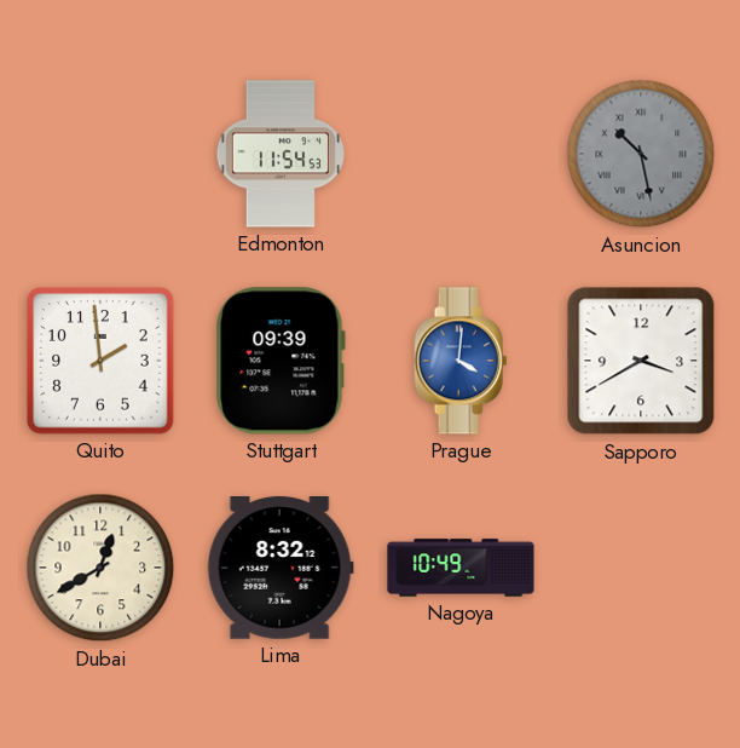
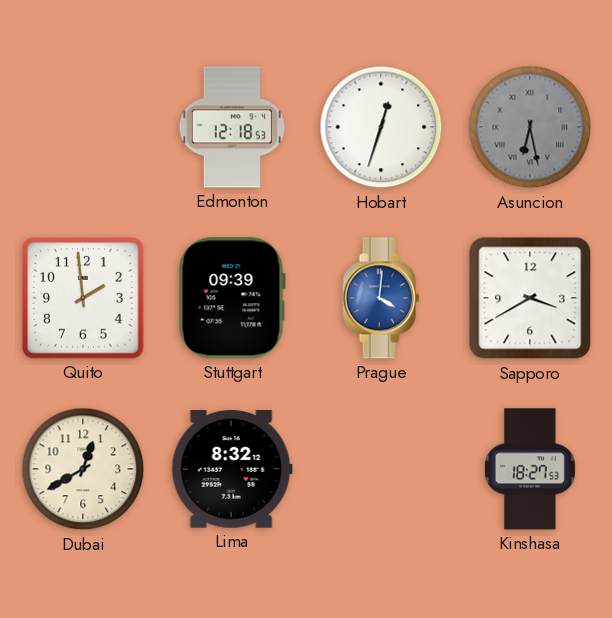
Edmonton: 11:54 -> 12:18 (232, 127)
Hobart: none -> 12:33 (381, 127)
Asuncion: 10:28 -> 6:28 (530, 127)
Nagoya: 10:49 -> none (461, 568)
Kinshasa: none -> 18:27 (530, 469)
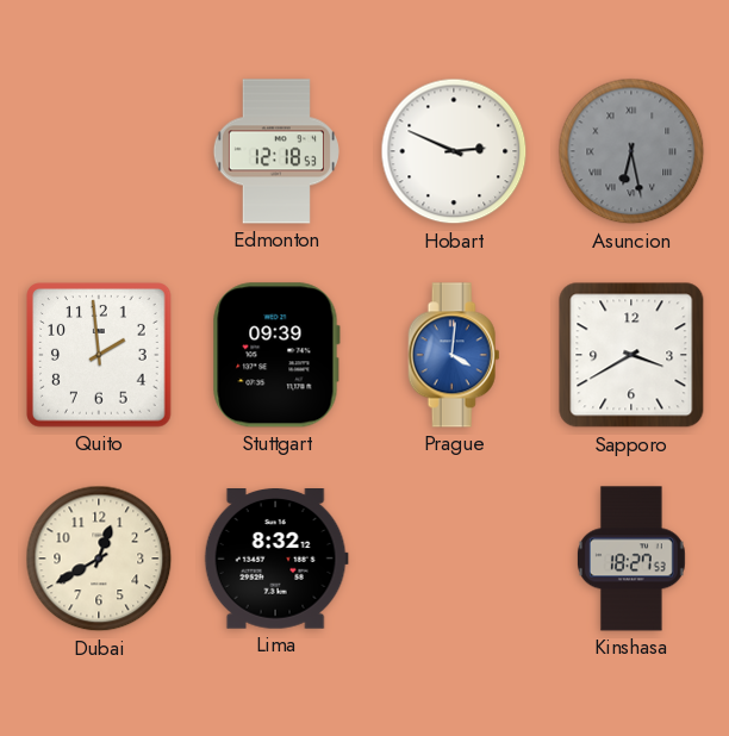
Hobart: 12:33 -> 2:49 (454, 151)
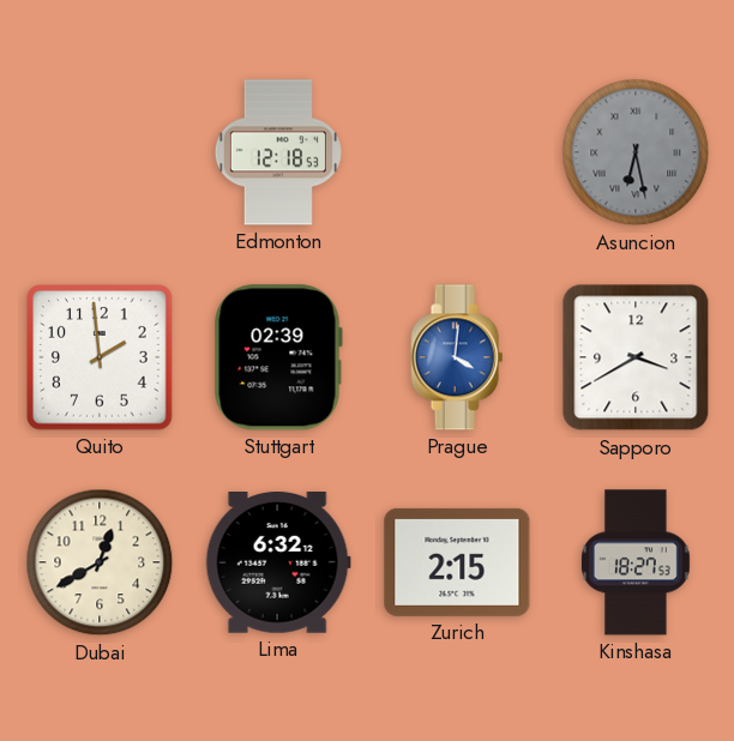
Hobart: 2:49 -> none (454, 151)
Stuttgart: 09:39 -> 02:39 (278, 357)
Lima: 8:32 -> 6:32 (278, 564)
Zurich: none -> 2:15 (457, 562)
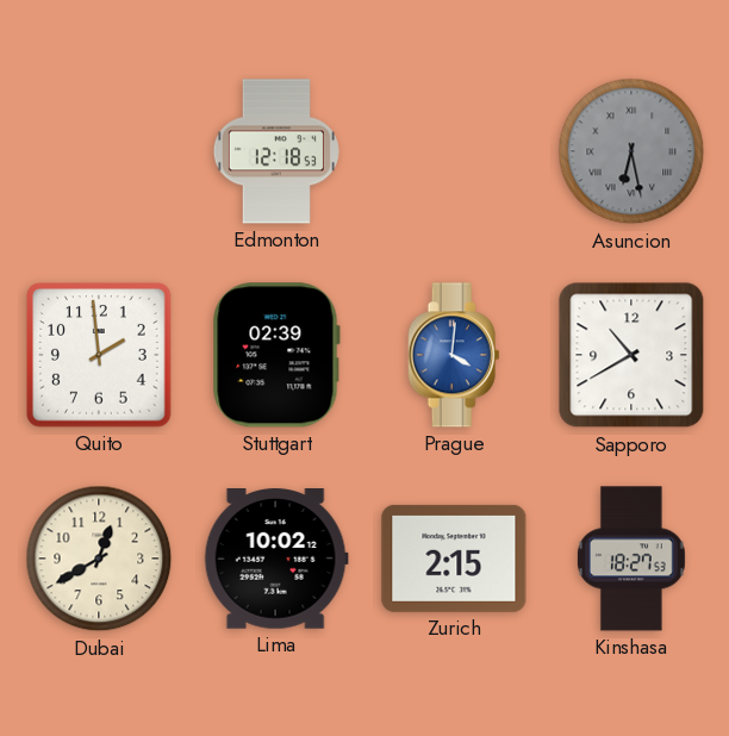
Sapporo: 3:40 -> 10:40 (631, 355)
Lima: 6:32 -> 10:02 (276, 560)
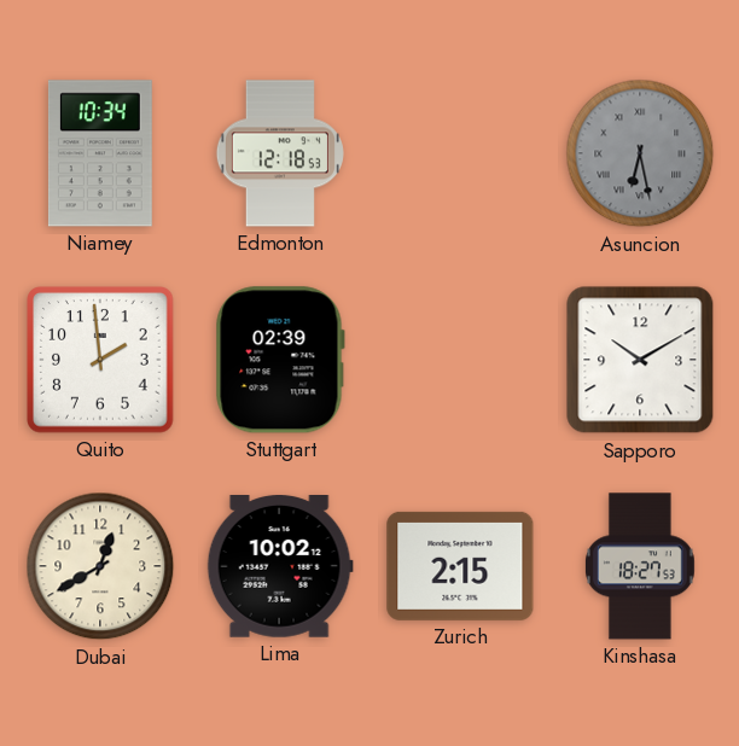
Niamey: none -> 10:34 (100, 153)
Prague: 4:01 -> none (454, 355)
Sapporo: 10:40 -> 10:10 (640, 360)
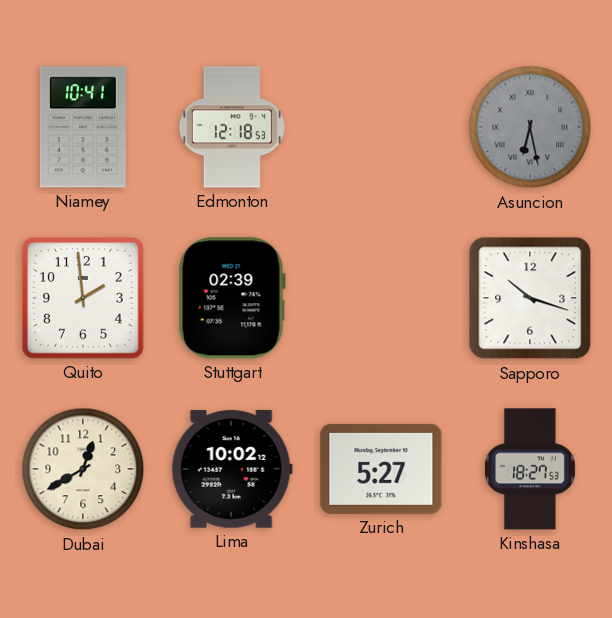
Niamey: 10:34 -> 10:41 (83, 127)
Sapporo: 10:10 -> 10:18 (530, 298)
Zurich: 2:15 -> 5:27 (381, 469)
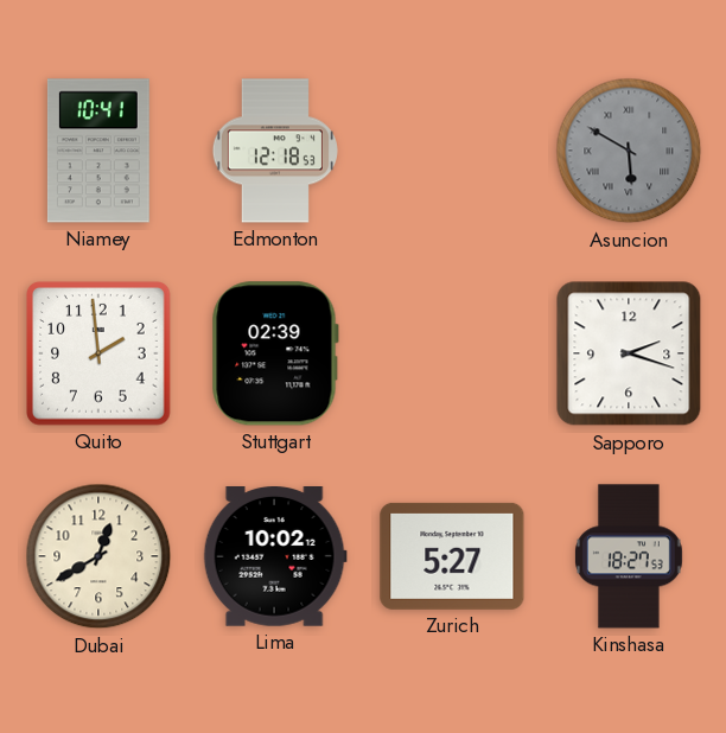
Asuncion: 6:28 -> 5:50 (629, 151)
Sapporo: 10:18 -> 2:18 (629, 353)
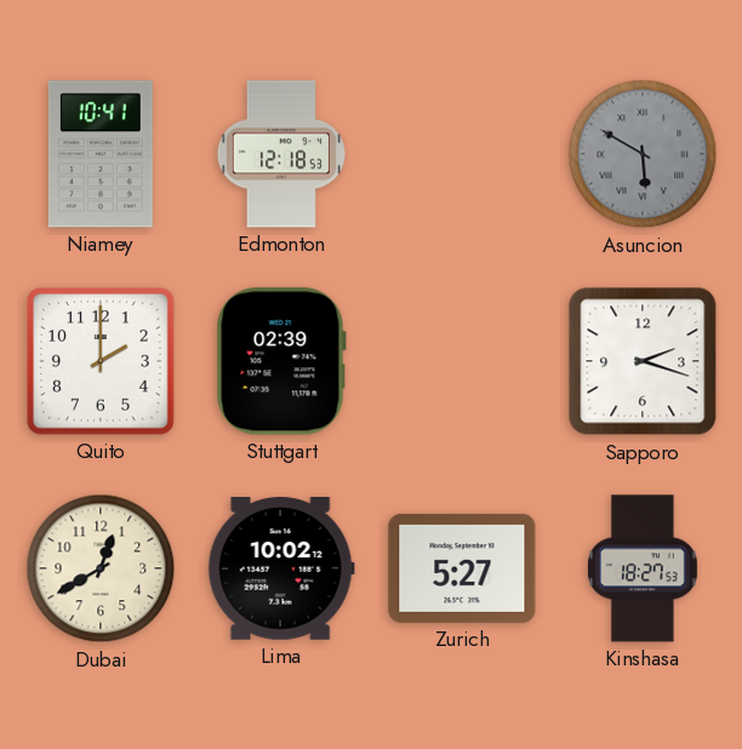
Quito: 1:59 -> 2:00 (101, 361)
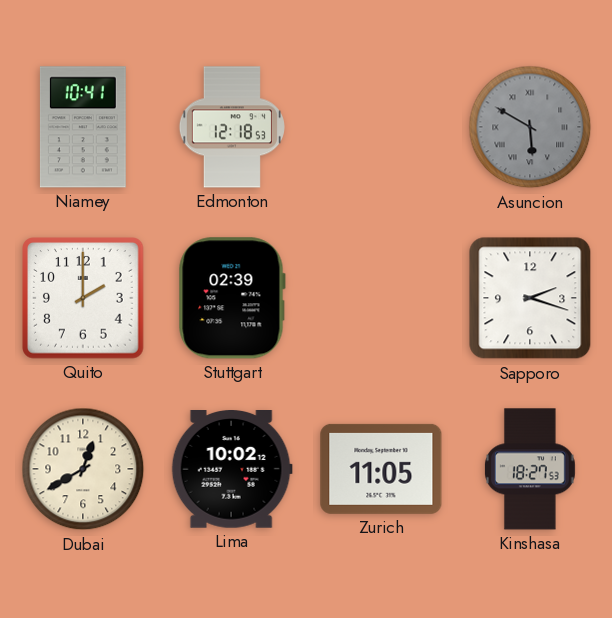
Zurich: 5:27 -> 11:05 (381, 469)
